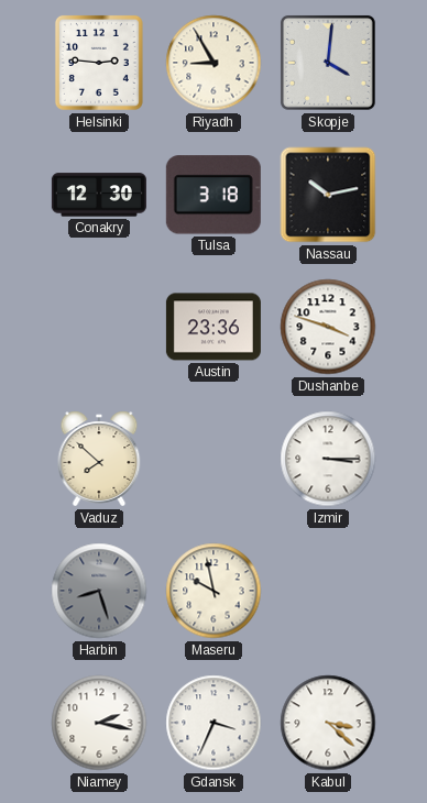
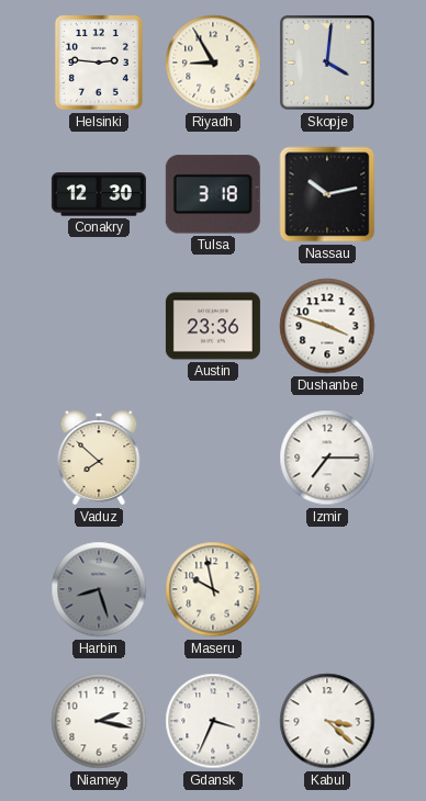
Izmir: 3:15 -> 7:15 (327, 458)
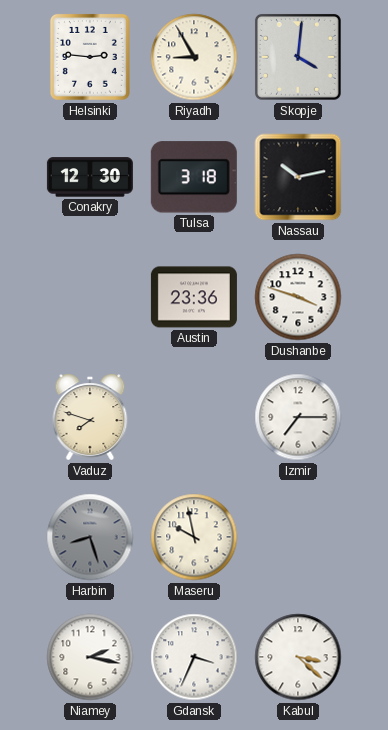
Vaduz: 7:52 -> 7:48 (90, 417)
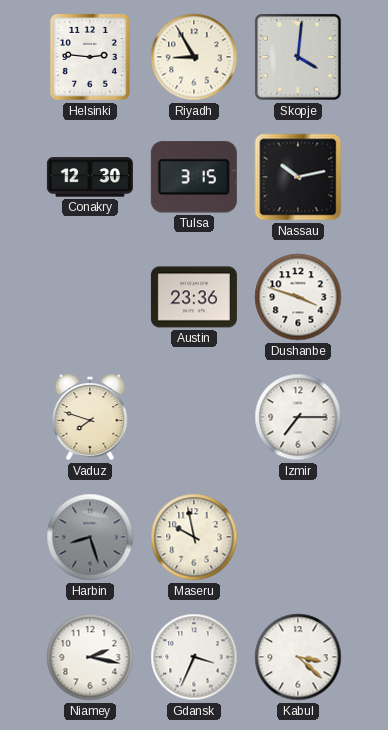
Tulsa: 3:18 -> 3:15 (194, 177)
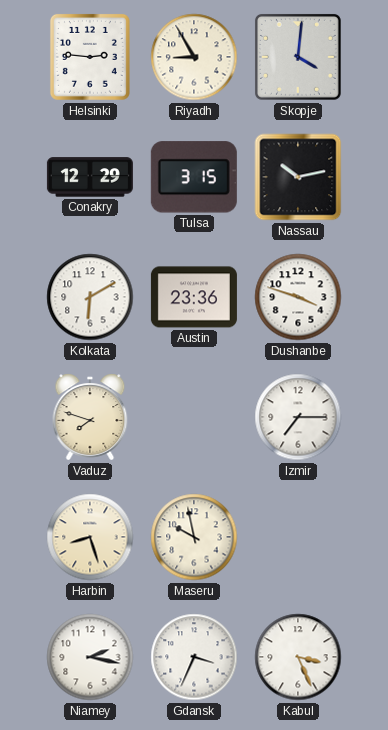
Conakry: 12:30 -> 12:29 (90, 177)
Kolkata: none -> 6:10 (90, 297)
Harbin dial: grey -> cream (90, 537)
Kabul: 3:22 -> 3:26 (298, 657)
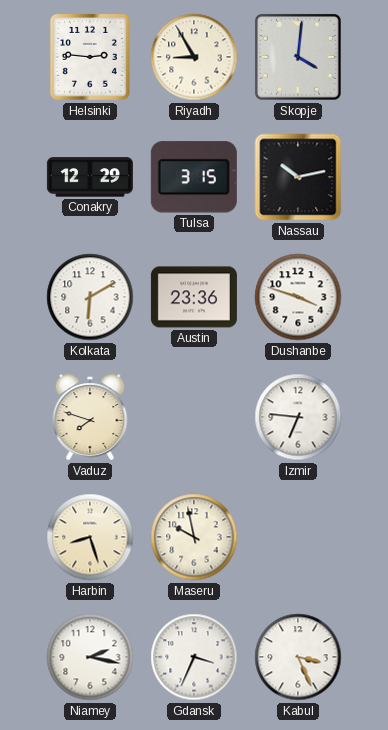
Izmir: 7:15 -> 6:46 (298, 417)
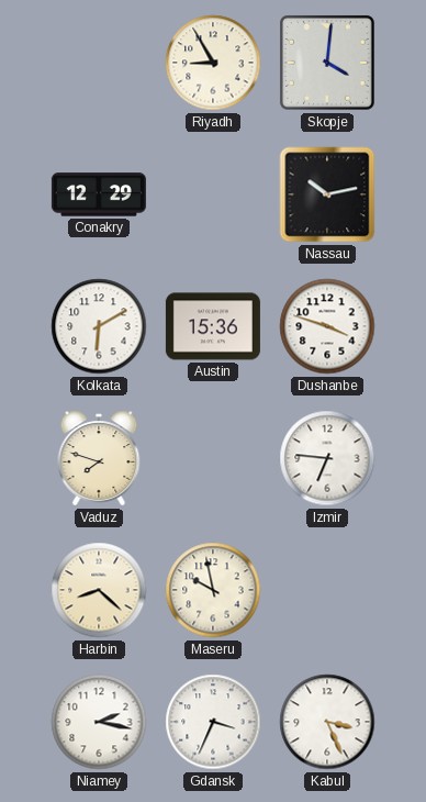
Helsinki: 2:46 -> none (90, 57)
Tulsa: 3:15 -> none (194, 177)
Austin: 23:36 -> 15:36 (213, 326)
Harbin: 8:27 -> 8:22 (99, 590)
